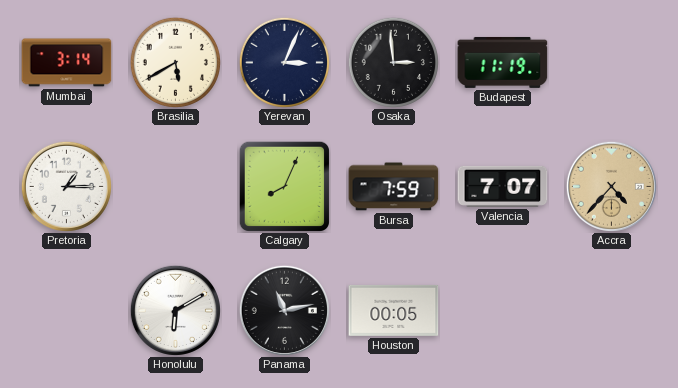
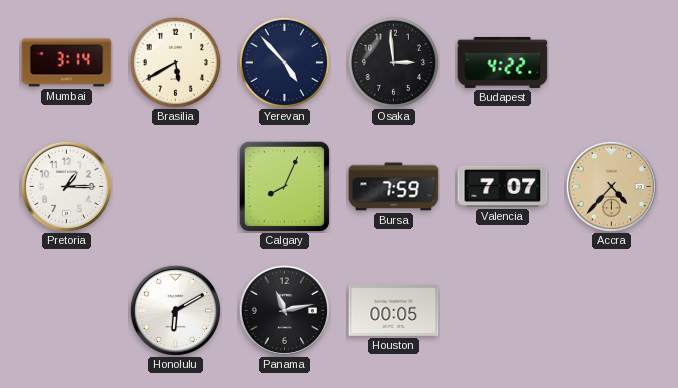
Yerevan: 3:04 -> 4:53 (284, 62)
Budapest: 11:19 -> 4:22 (503, 62)
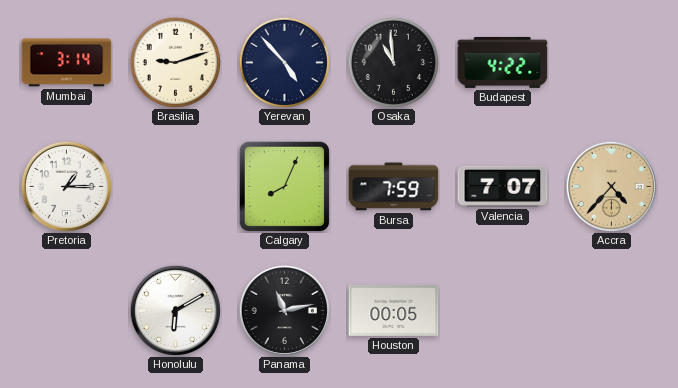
Brasilia: 5:40 -> 9:12 (175, 62)
Osaka: 2:59 -> 10:59 (393, 62)
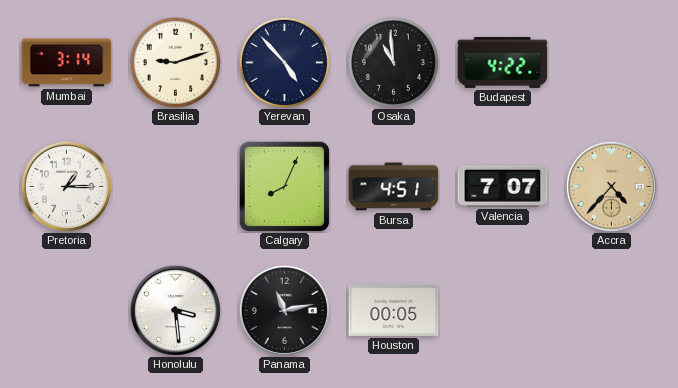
Bursa: 7:59 -> 4:51 (394, 187)
Honolulu: 6:10 -> 3:29 (175, 310)
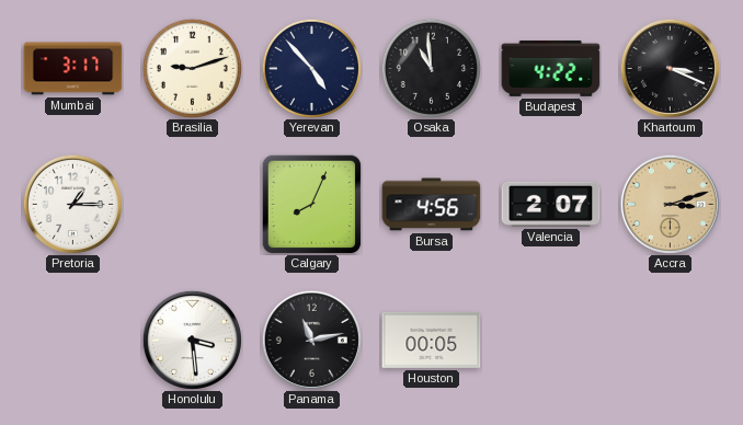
Mumbai: 3:14 -> 3:17 (73, 69)
Khartoum: none -> 3:19 (670, 68)
Bursa: 4:51 -> 4:56 (432, 205)
Valencia: 7:07 -> 2:07 (551, 204)
Accra: 4:37 -> 3:12 (670, 204)
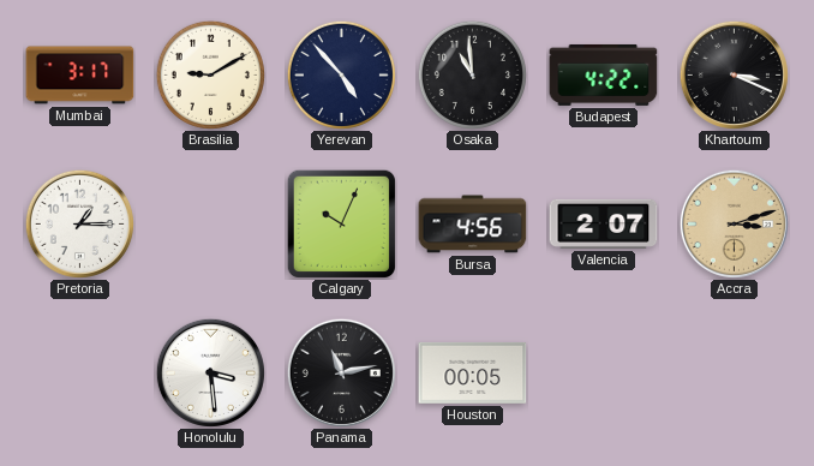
Brasilia: 9:12 -> 9:10 (210, 74)
Calgary: 8:04 -> 10:04 (341, 223)
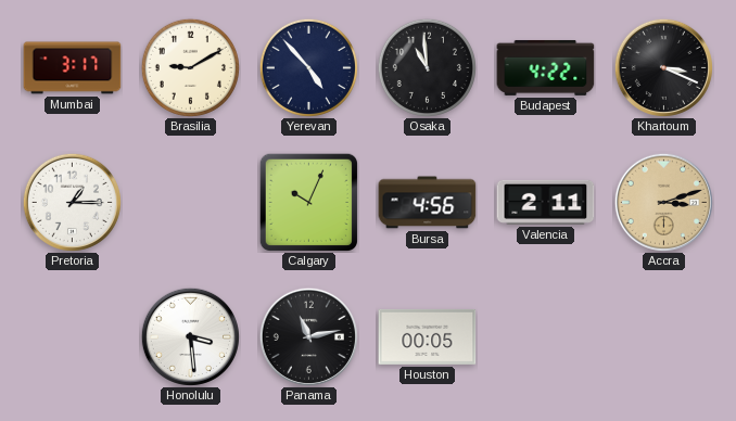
Valencia: 2:07 -> 2:11 (546, 202)
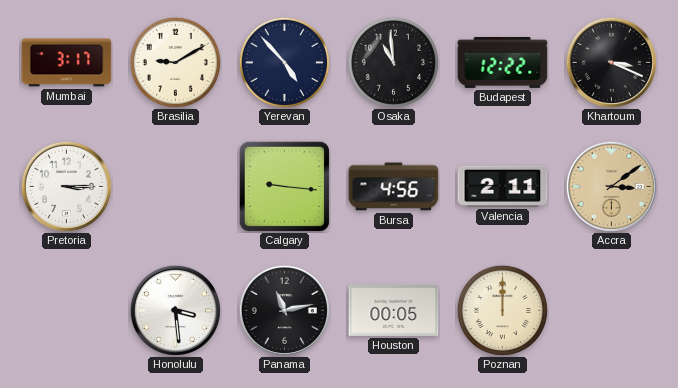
Budapest: 4:22 -> 12:22 (503, 62)
Pretoria: 1:15 -> 3:15 (66, 186)
Calgary: 10:04 -> 9:16 (284, 186)
Accra: 3:12 -> 3:09 (611, 186)
Poznan: none -> 12:00 (502, 310)
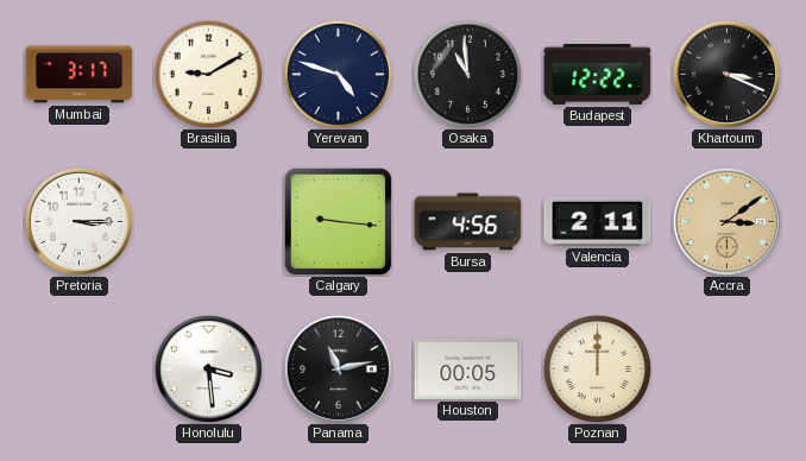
Yerevan: 4:53 -> 4:48 (338, 74)
